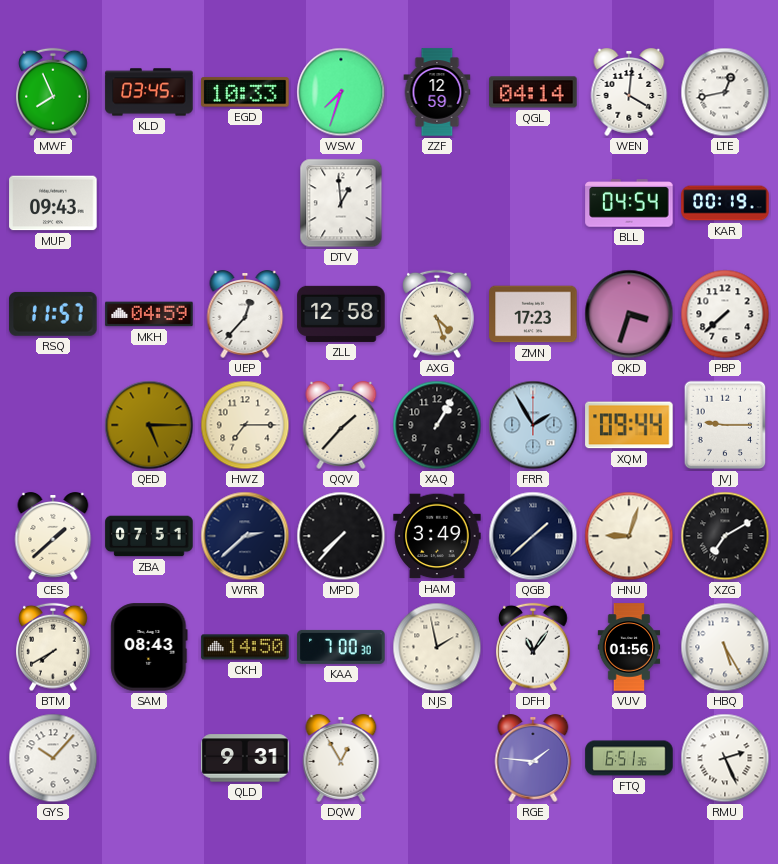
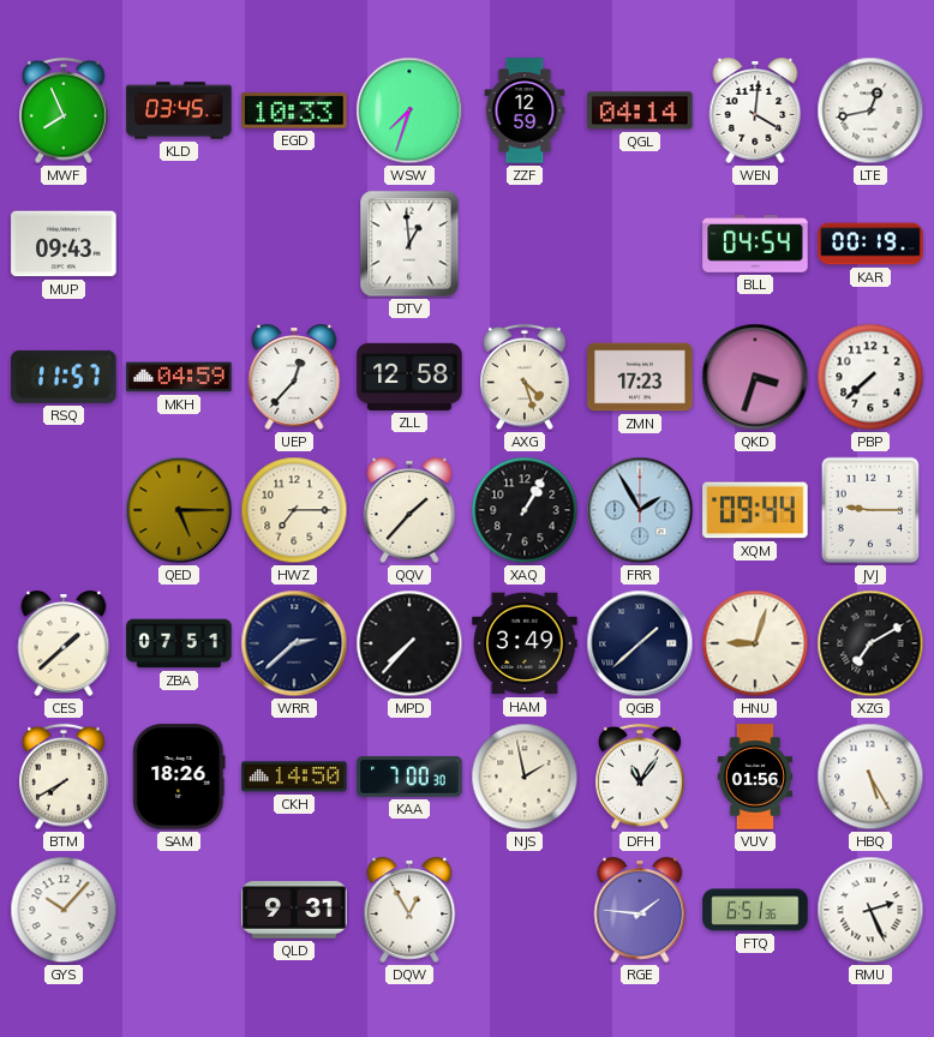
SAM: 08:43 -> 18:26 (179, 777)
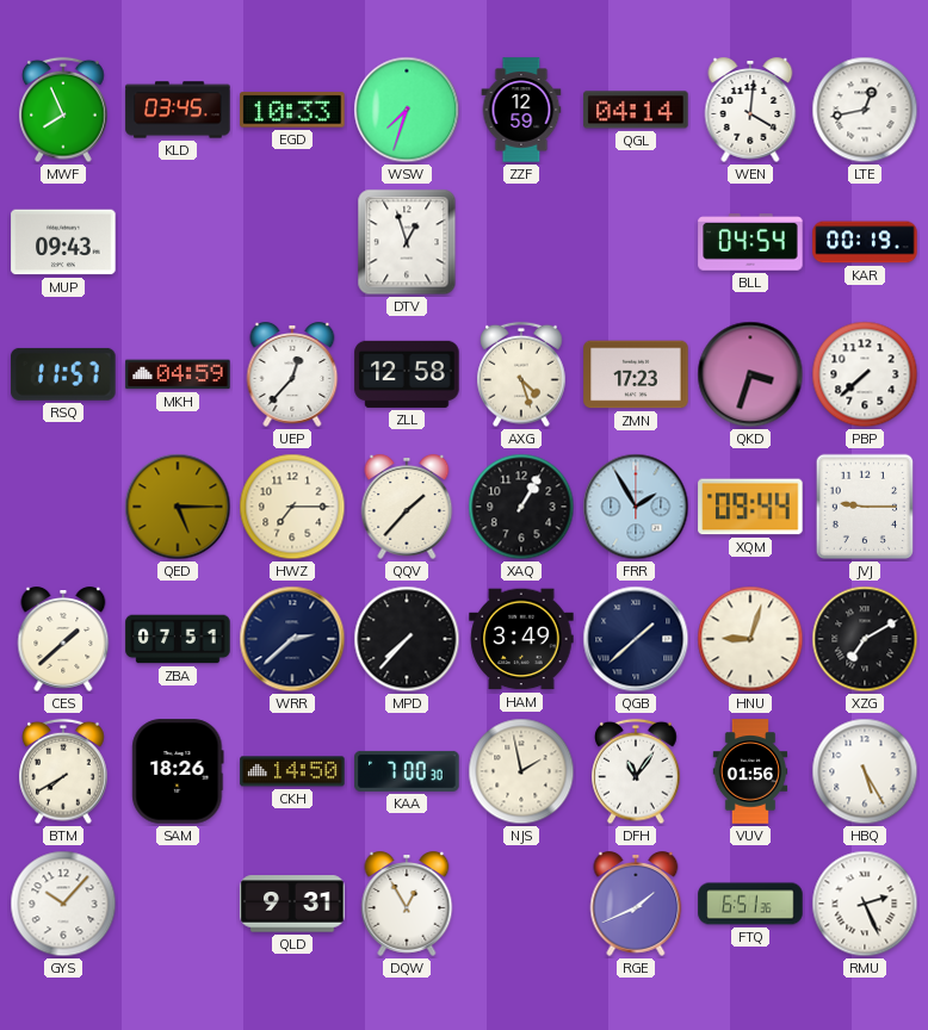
DTV: 12:59 -> 12:57 (407, 242)
RGE: 1:46 -> 1:41 (636, 905)
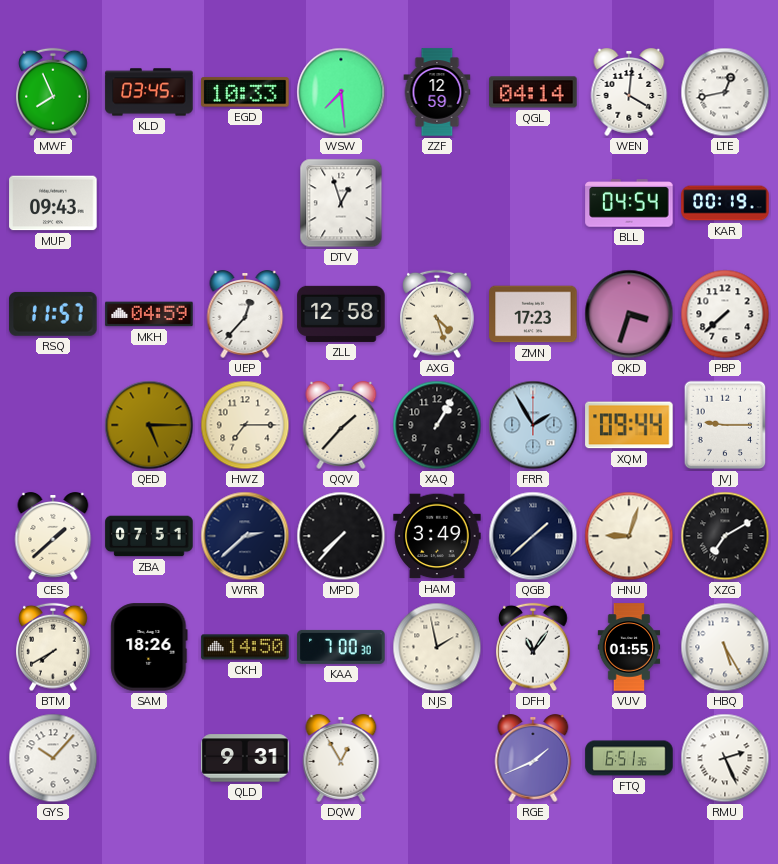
WSW: 7:33 -> 7:29 (341, 92)
VUV: 01:56 -> 01:55 (629, 647)
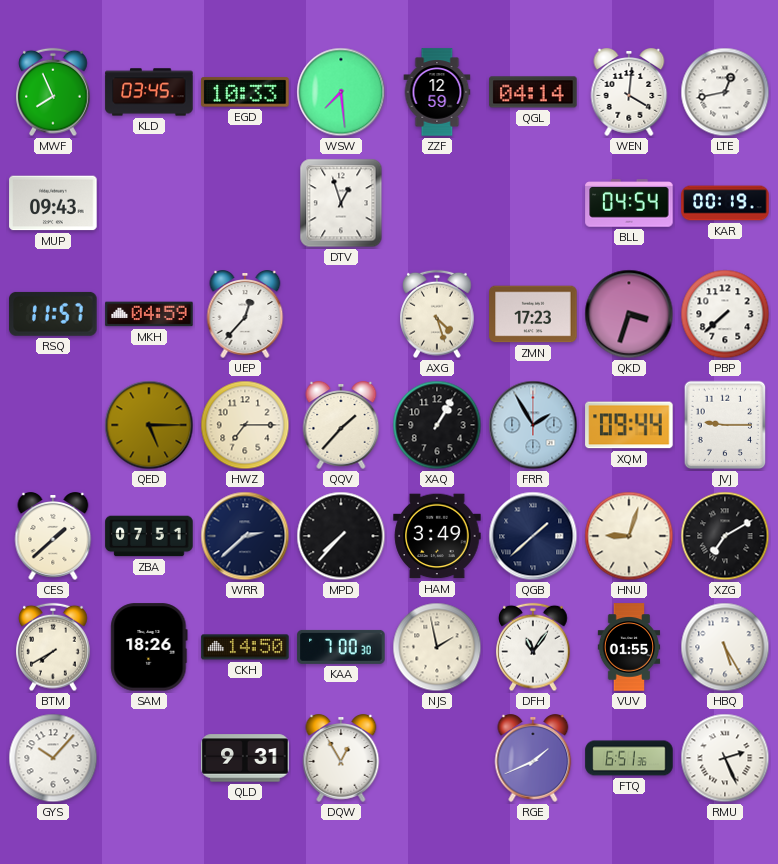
ZLL: 12:58 -> none (341, 314)
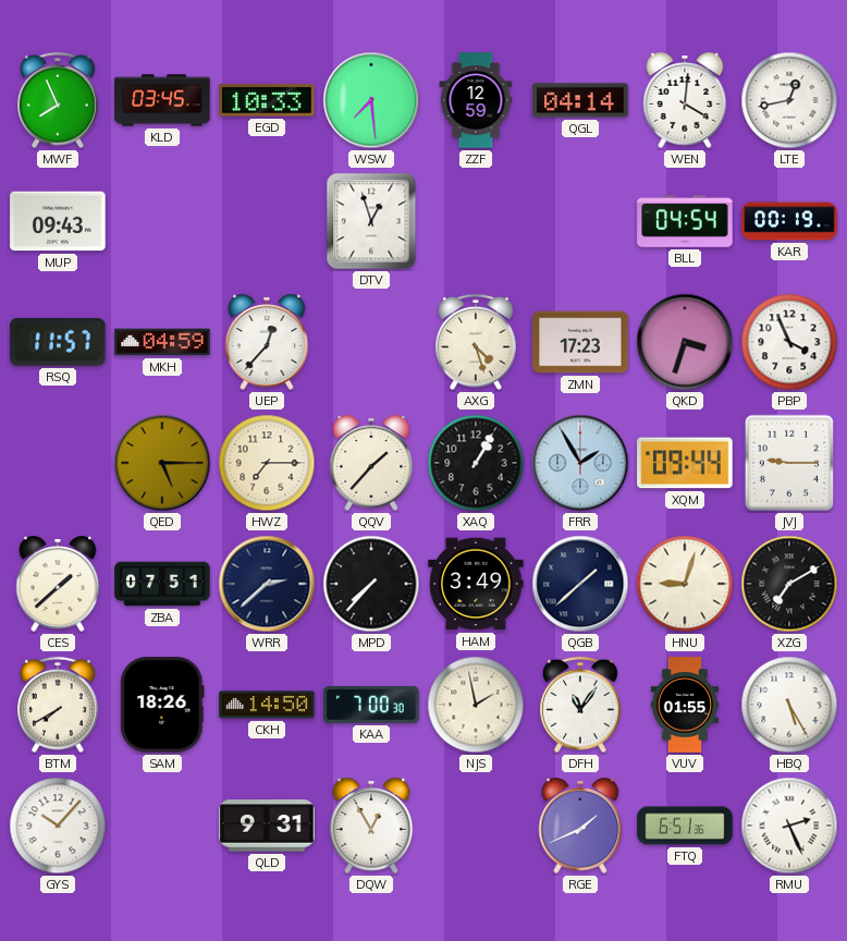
PBP: 7:38 -> 3:56 (789, 342)
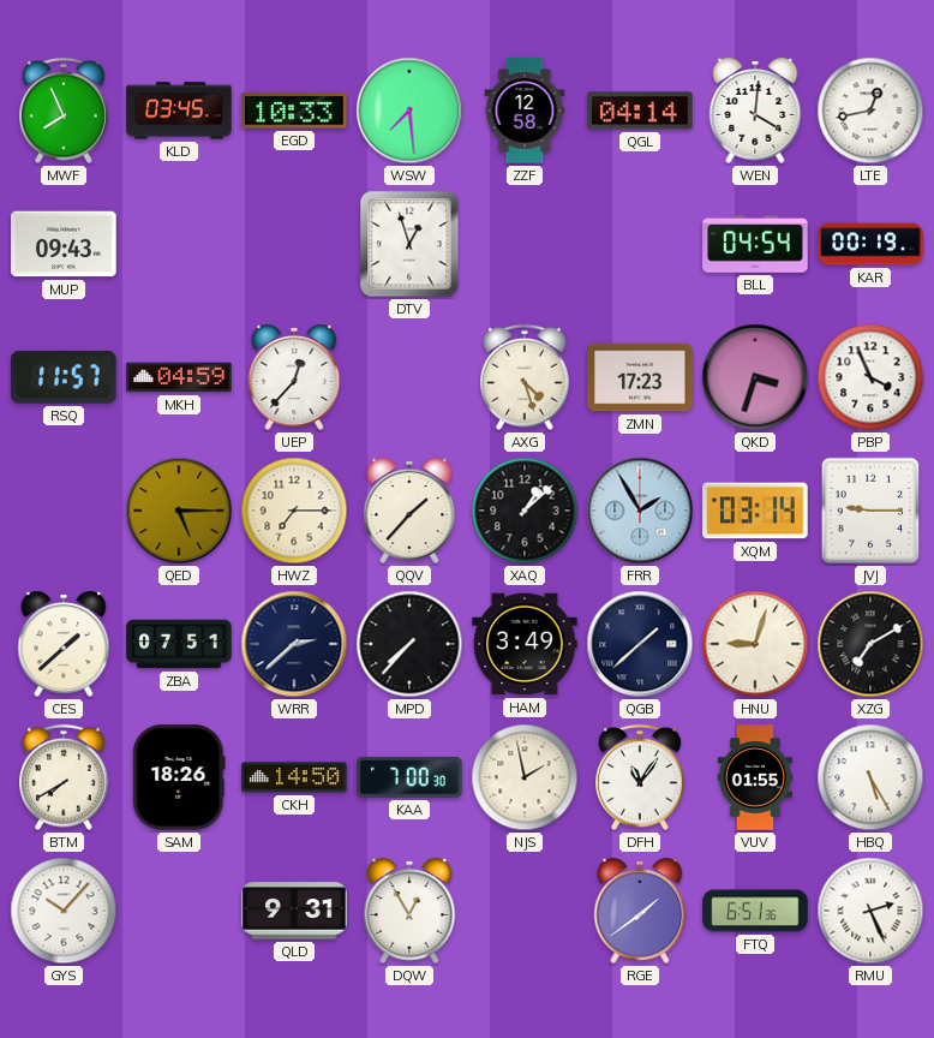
ZZF: 12:59 -> 12:58 (525, 111)
XAQ: 1:05 -> 1:08 (525, 511)
XQM: 09:44 -> 03:14 (755, 511)
RGE: 1:41 -> 1:39 (640, 912)
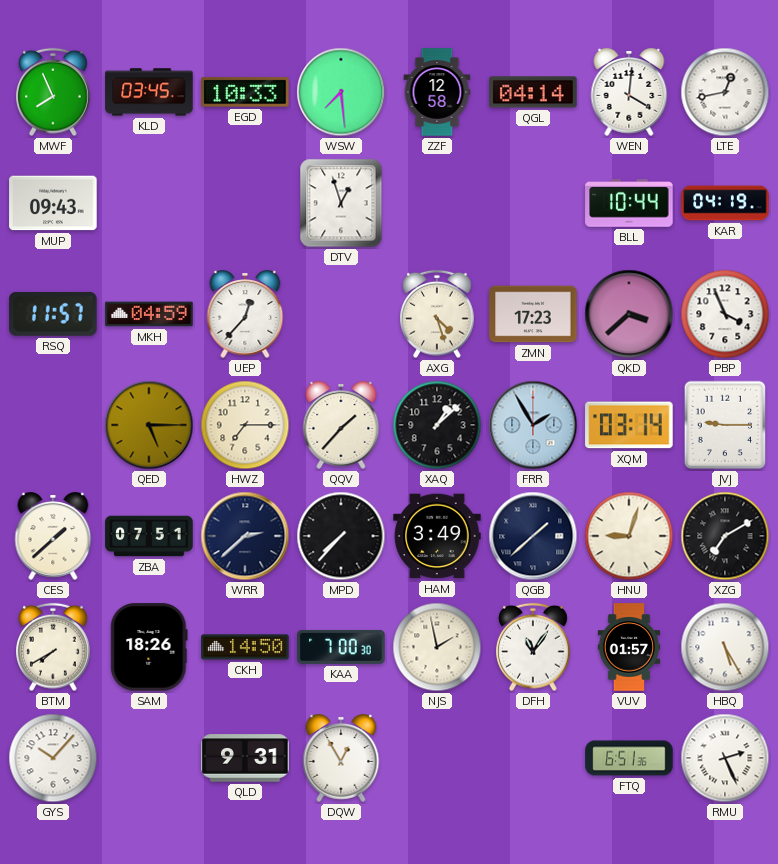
BLL: 04:54 -> 10:44 (629, 203)
KAR: 00:19 -> 04:19 (725, 203)
QKD: 3:33 -> 3:38 (629, 314)
VUV: 01:55 -> 01:57 (629, 647)
RGE: 1:39 -> none (640, 912)
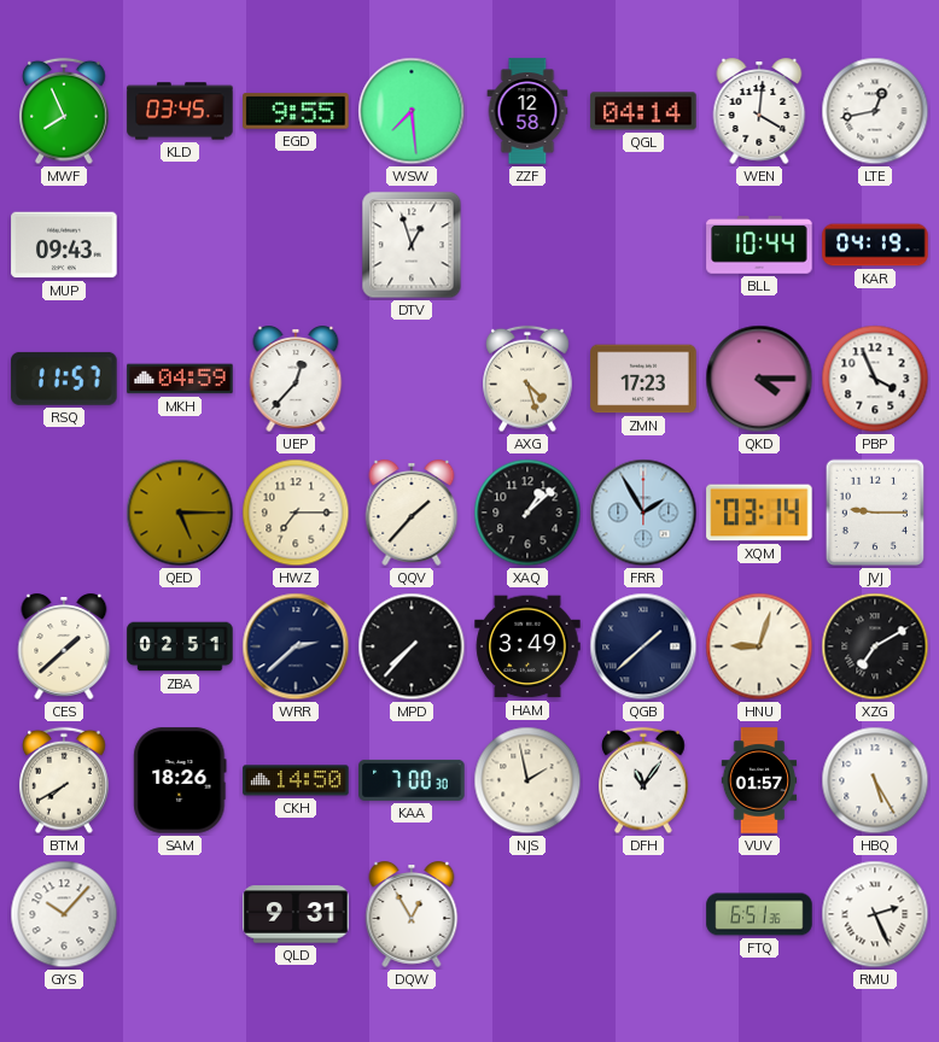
EGD: 10:33 -> 9:55 (296, 111)
QKD: 3:38 -> 4:15 (759, 379)
ZBA: 07:51 -> 02:51 (180, 646)
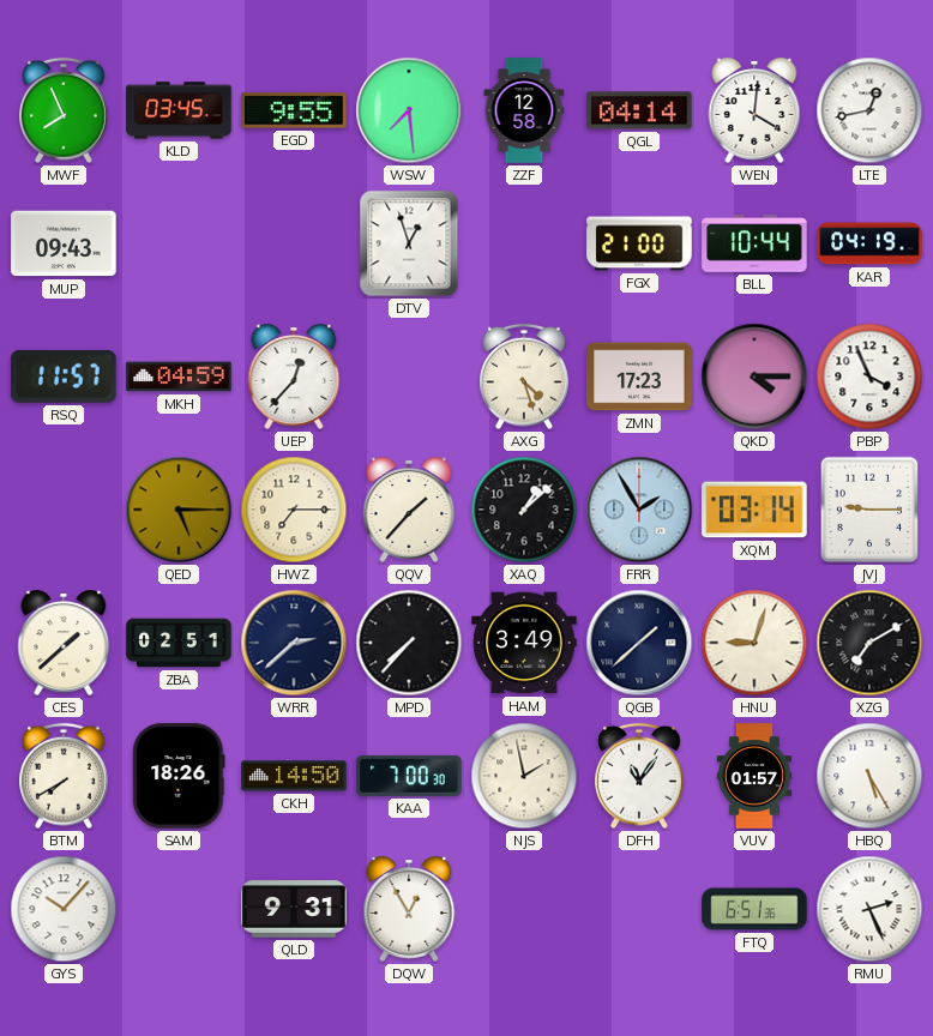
FGX: none -> 21:00 (639, 243)
